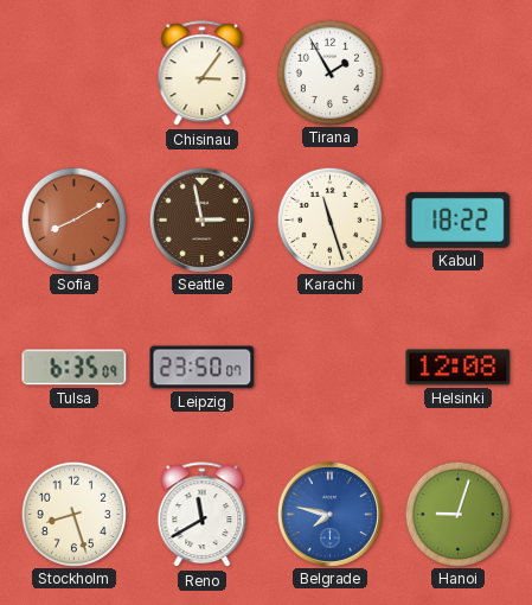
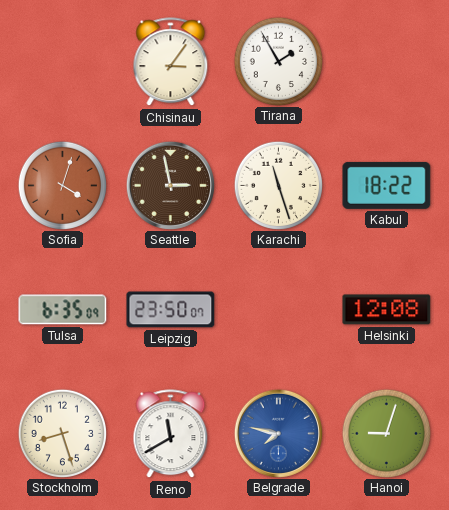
Sofia: 8:10 -> 4:03 (62, 185)
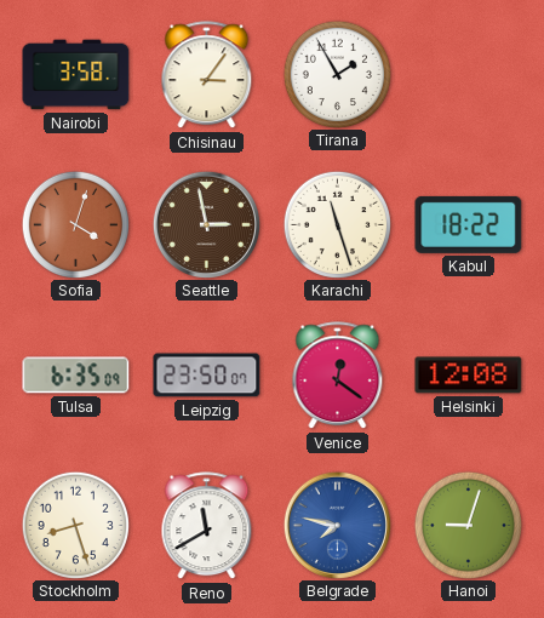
Nairobi: none -> 3:58 (76, 75)
Venice: none -> 12:21 (338, 376)
